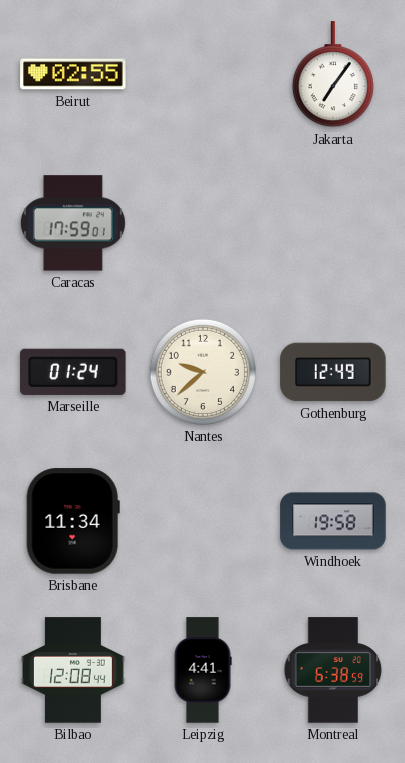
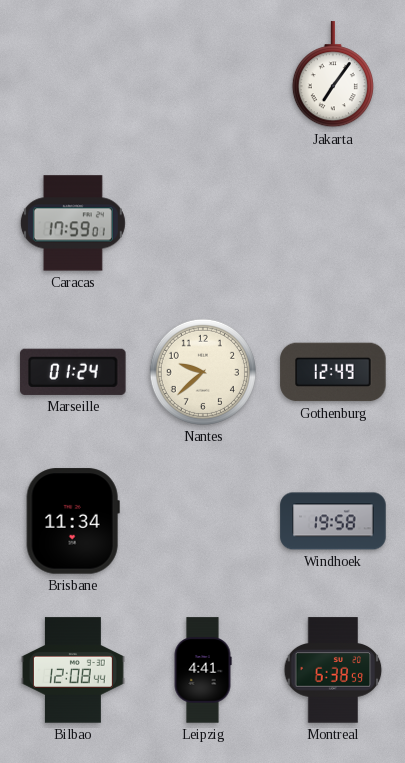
Beirut: 02:55 -> none (73, 74)
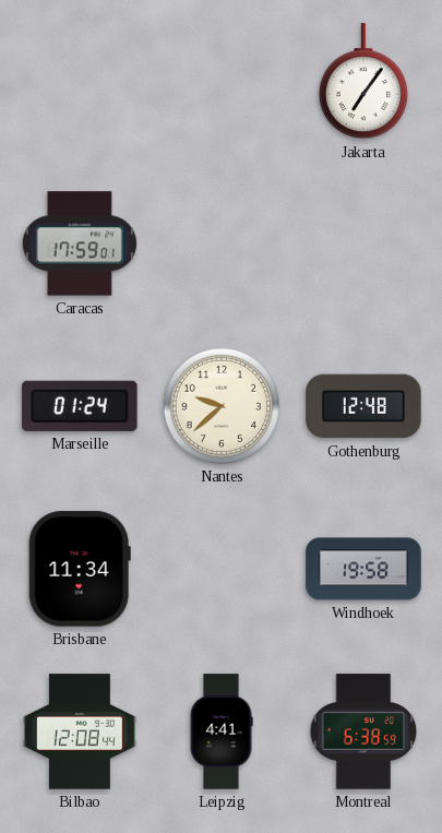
Gothenburg: 12:49 -> 12:48 (363, 406)
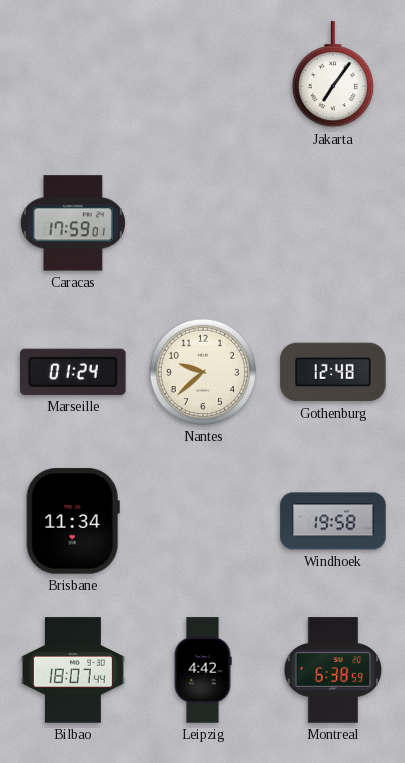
Bilbao: 12:08 -> 18:07 (74, 670)
Leipzig: 4:41 -> 4:42 (203, 670)
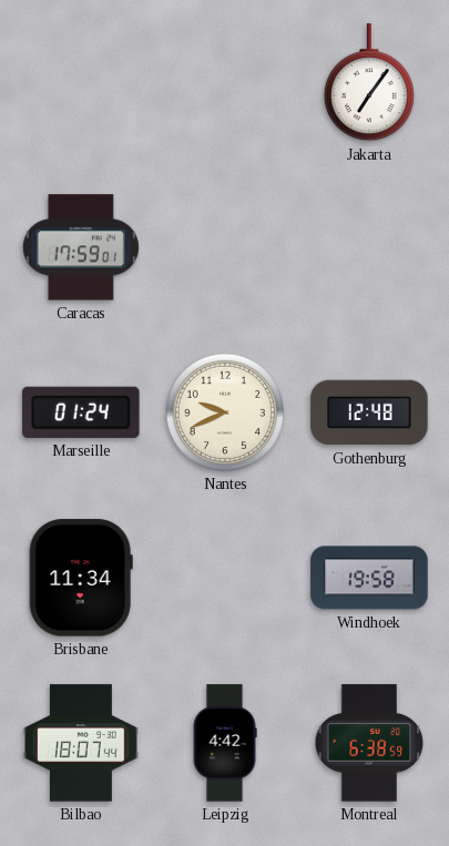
Nantes: 9:38 -> 9:41 (225, 412)
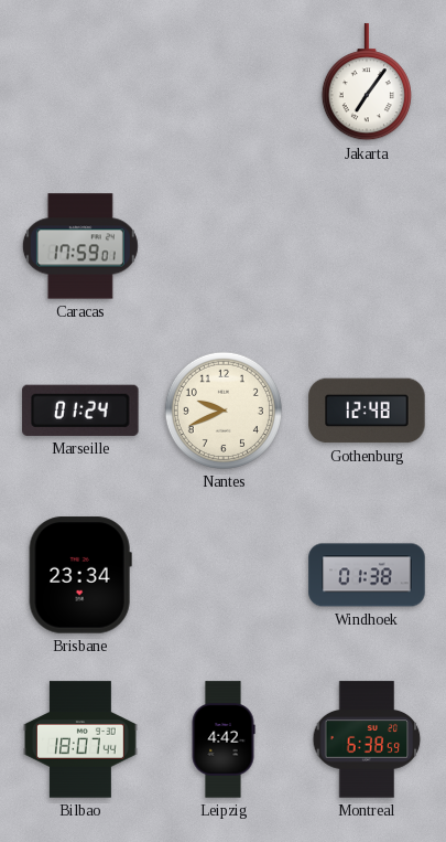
Brisbane: 11:34 -> 23:34 (80, 575)
Windhoek: 19:58 -> 01:38 (367, 575)
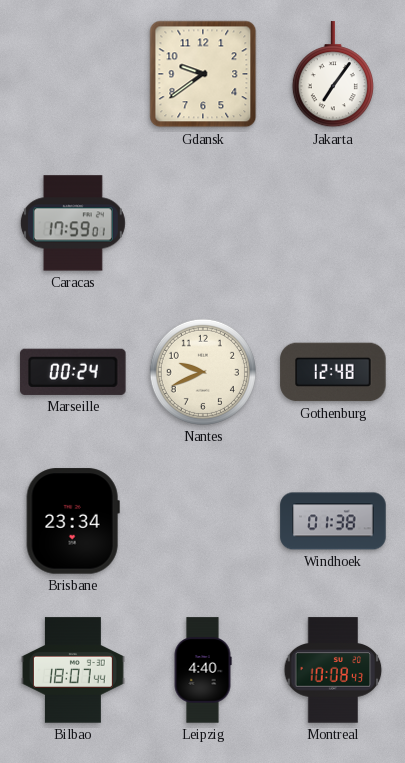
Gdansk: none -> 9:39 (203, 74)
Marseille: 01:24 -> 00:24 (73, 372)
Leipzig: 4:42 -> 4:40 (203, 670)
Montreal: 6:38 -> 10:08 (333, 670)
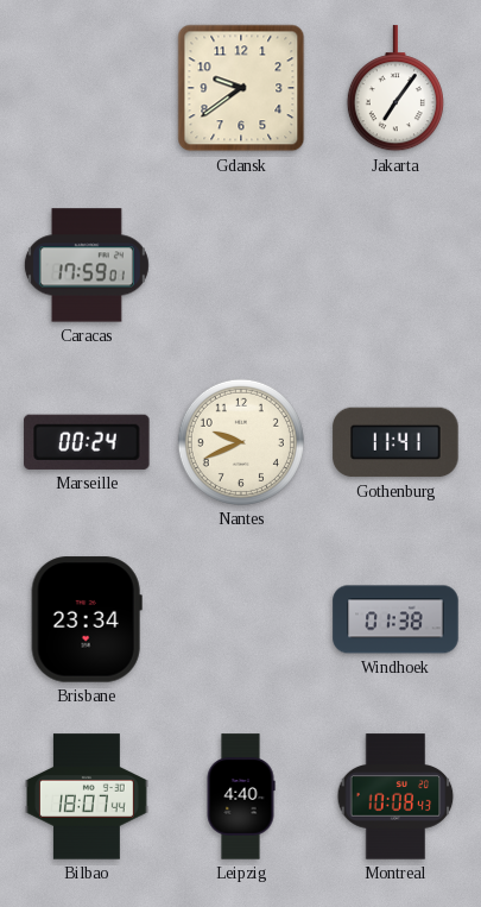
Gothenburg: 12:48 -> 11:41 (395, 442)
